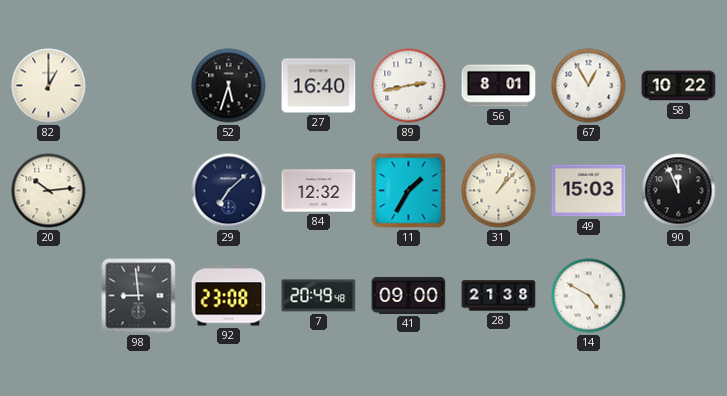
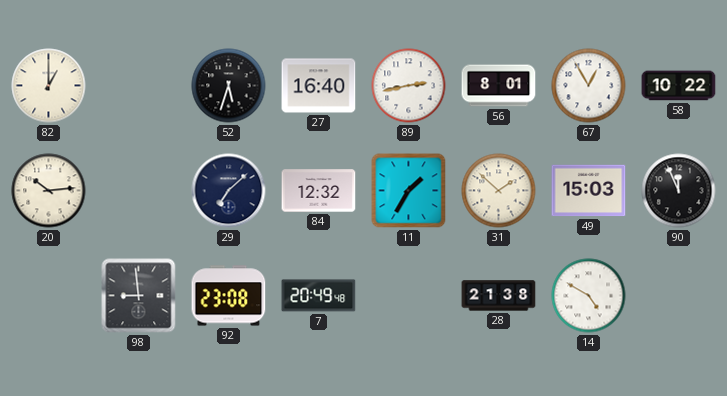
31: 1:07 -> 1:52 (499, 191)
41: 09:00 -> none (409, 295)
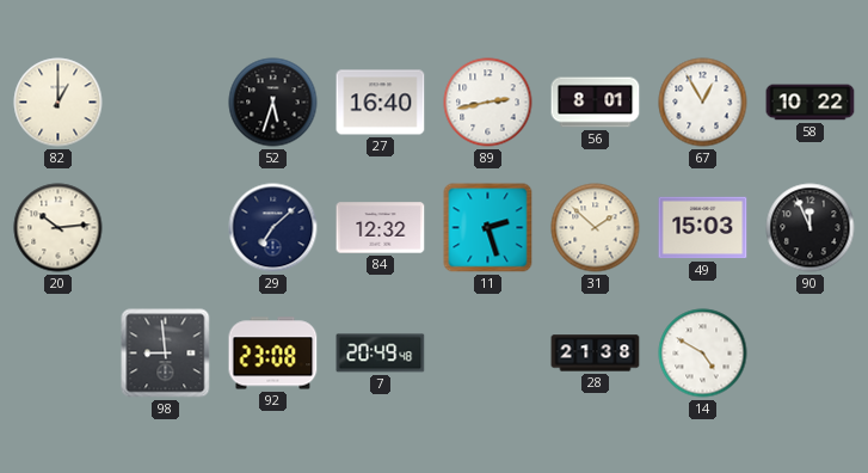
11: 1:35 -> 2:27 (488, 228)
